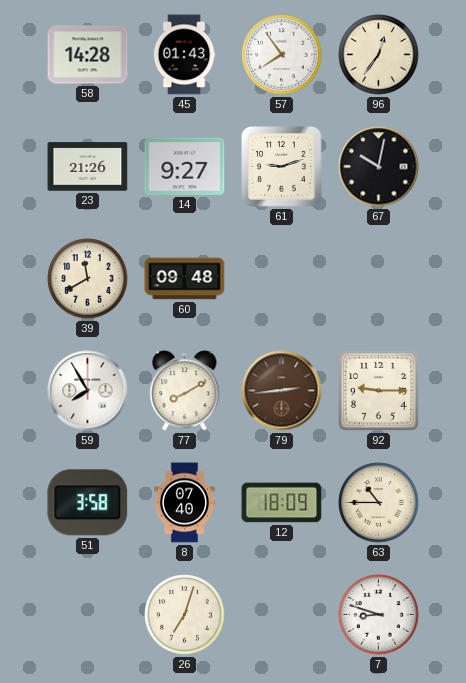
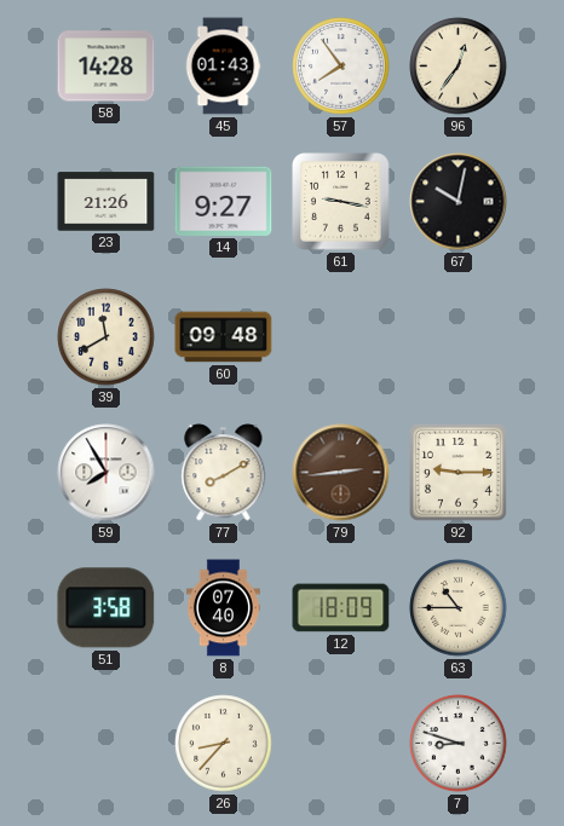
61: 9:12 -> 9:17 (341, 202)
26: 7:03 -> 8:37 (224, 744)
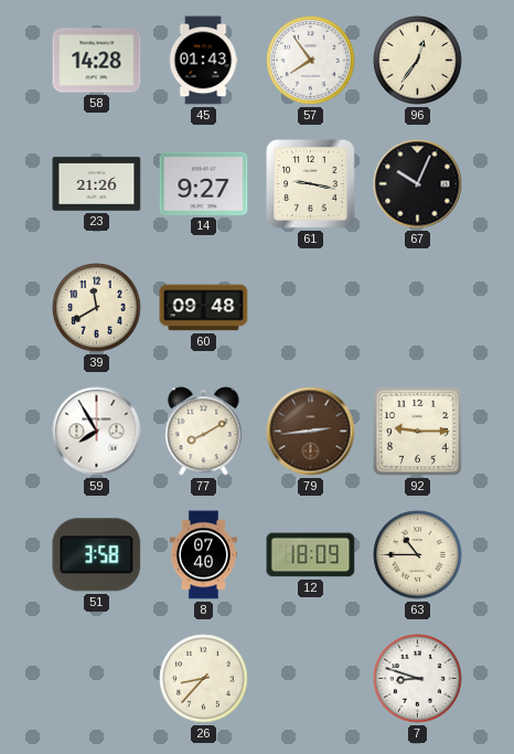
67: 10:02 -> 10:04 (418, 184)
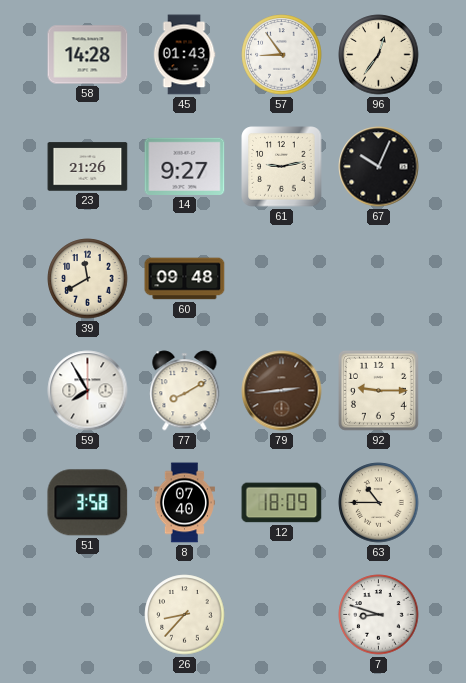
57: 7:54 -> 8:54 (282, 55)
61: 9:17 -> 9:13 (282, 167)
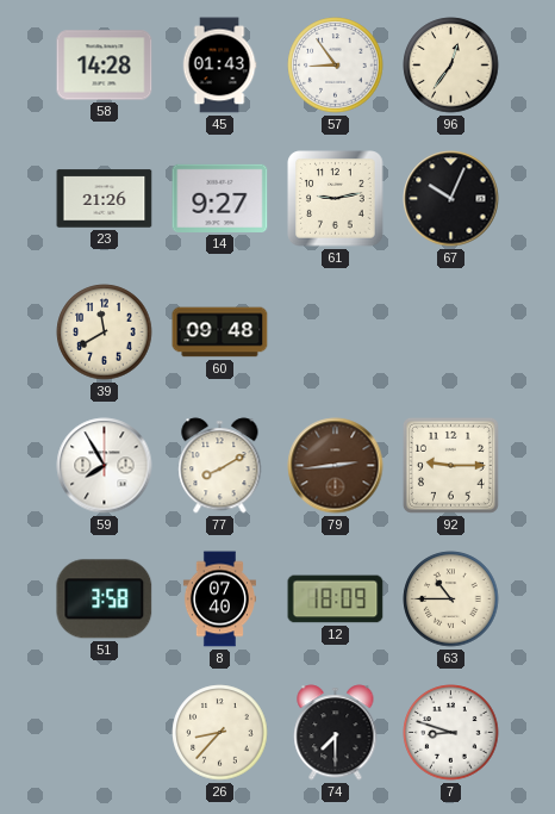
74: none -> 7:30 (336, 733)
